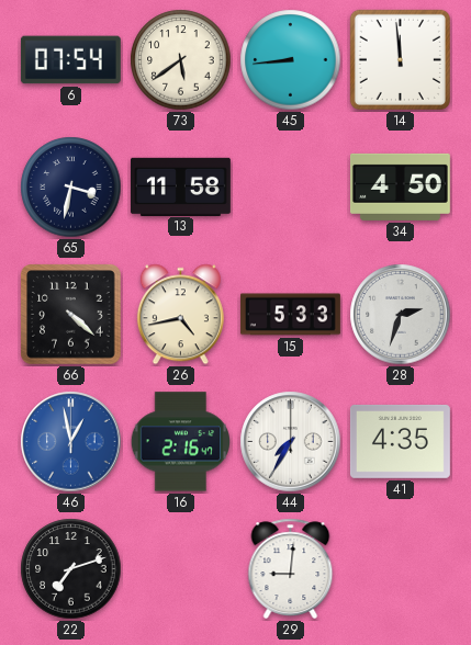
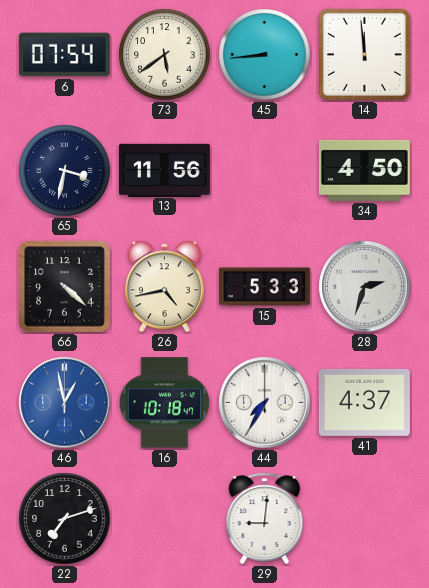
13: 11:58 -> 11:56 (164, 170)
16: 2:16 -> 10:18 (165, 403)
41: 4:35 -> 4:37 (364, 403)
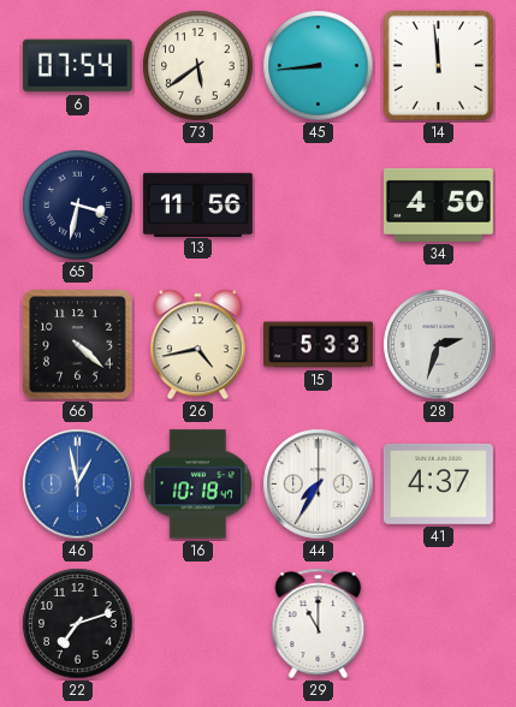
29: 9:01 -> 11:00 (319, 624)
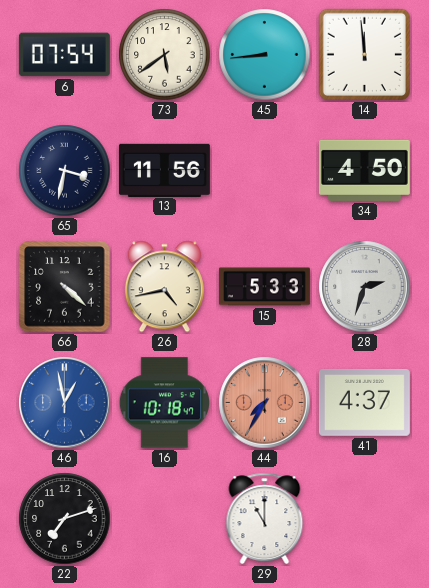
44 dial: white -> salmon (265, 403)
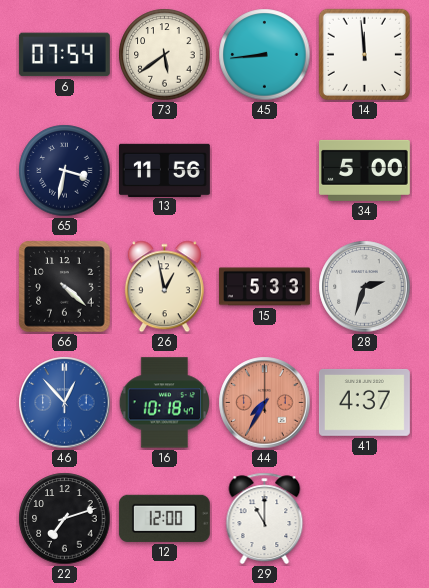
34: 4:50 -> 5:00 (364, 170)
26: 4:43 -> 12:58 (164, 287)
46: 12:58 -> 12:53 (65, 403)
12: none -> 12:00 (164, 518)
